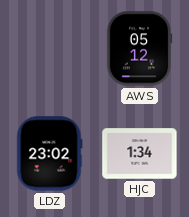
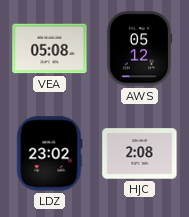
VEA: none -> 05:08 (50, 49)
HJC: 1:34 -> 2:08 (140, 154)
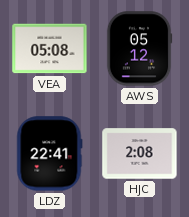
LDZ: 23:02 -> 22:41 (50, 154)
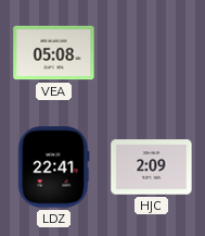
AWS: 05:12 -> none (139, 49)
HJC: 2:08 -> 2:09 (152, 167)
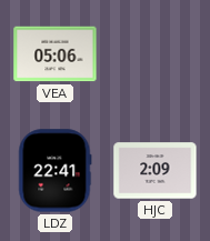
VEA: 05:08 -> 05:06 (56, 54)
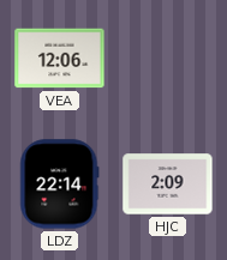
VEA: 05:06 -> 12:06 (60, 59)
LDZ: 22:41 -> 22:14 (60, 185)
